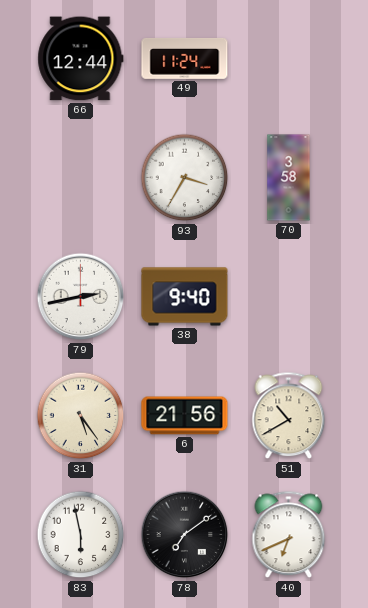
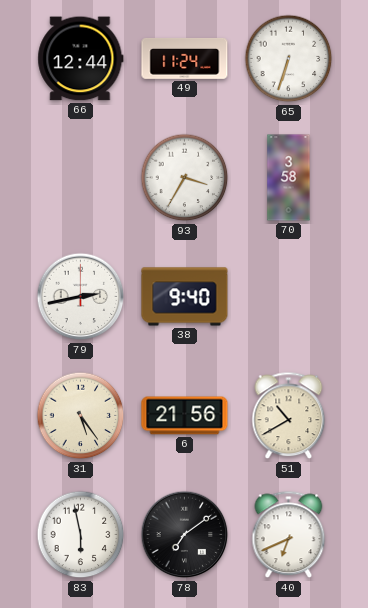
65: none -> 6:33 (289, 59)
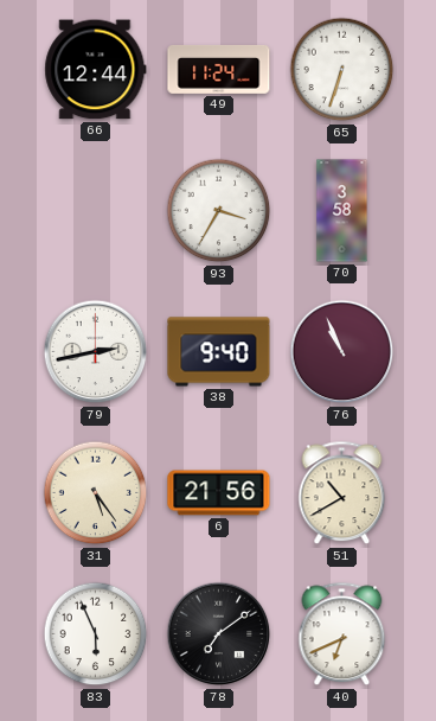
76: none -> 10:56 (342, 352)
83: 5:58 -> 5:56 (96, 634)
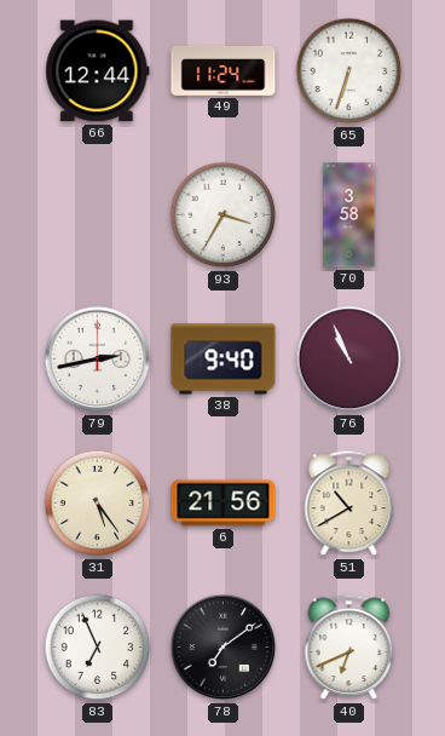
83: 5:56 -> 6:56 (98, 648)
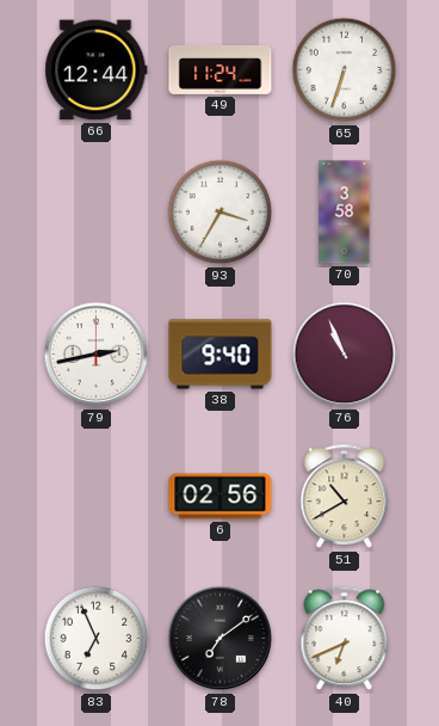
31: 5:24 -> none (98, 504)
6: 21:56 -> 02:56 (221, 497)
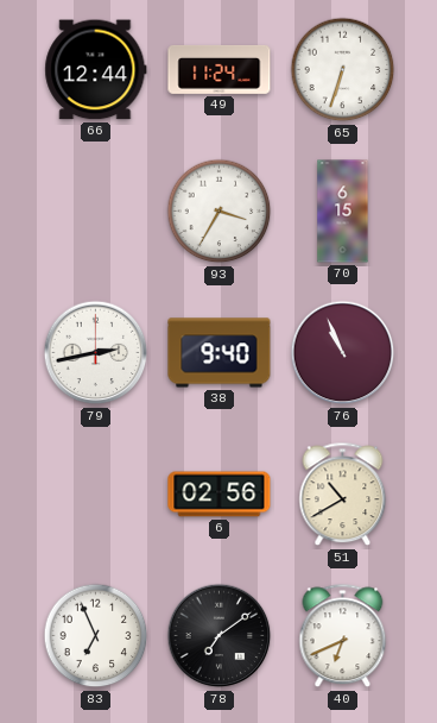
70: 3:58 -> 6:15 (343, 212)
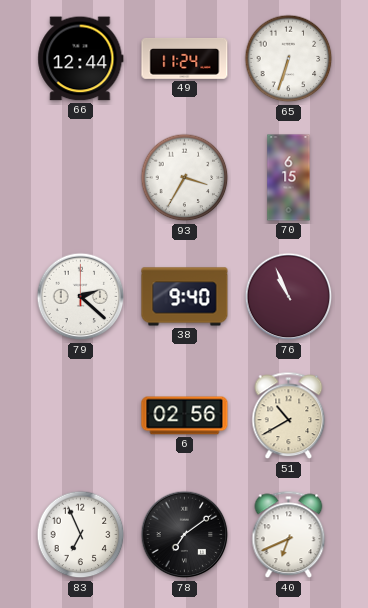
79: 2:43 -> 2:22 (81, 297)
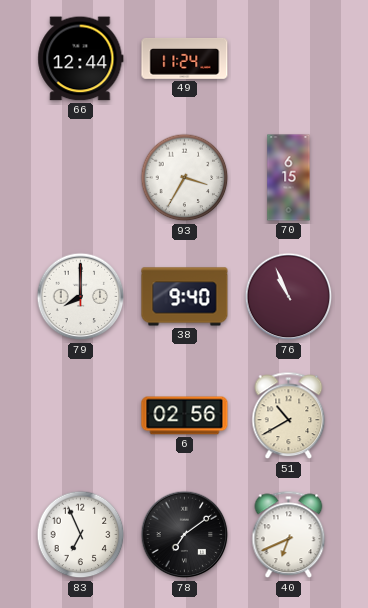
65: 6:33 -> none (289, 59)
79: 2:22 -> 8:00 (81, 297)
